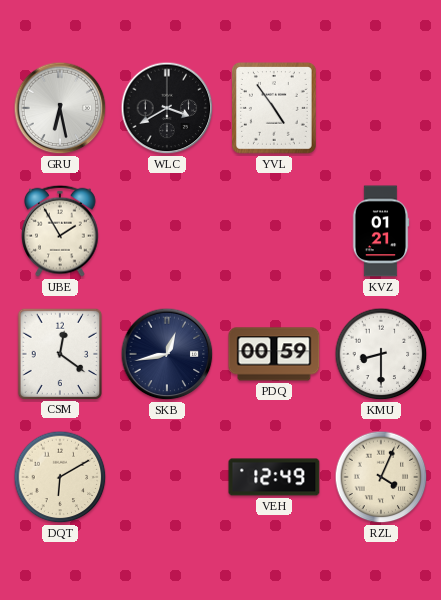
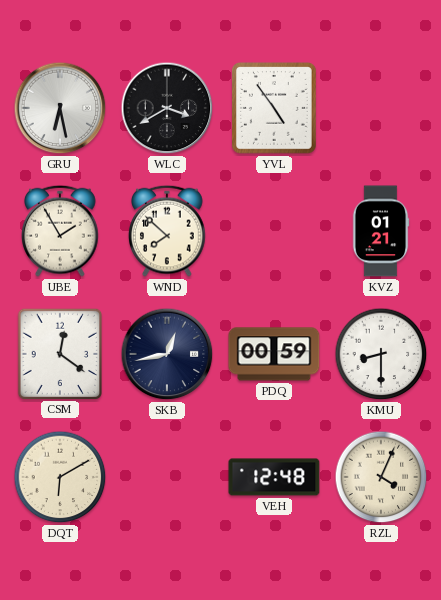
WND: none -> 7:52 (168, 231)
VEH: 12:49 -> 12:48 (274, 477)
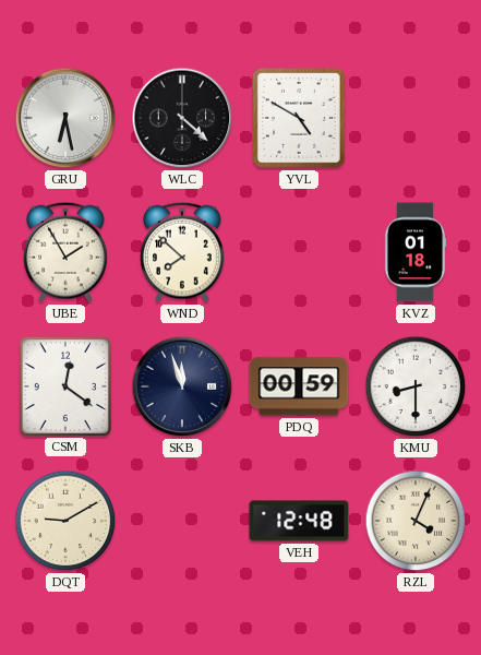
WLC: 3:40 -> 4:22 (182, 118)
YVL: 4:54 -> 4:50 (300, 119)
KVZ: 01:21 -> 01:18 (416, 252)
SKB: 12:43 -> 11:57 (182, 386)
DQT: 6:10 -> 9:10 (65, 521)
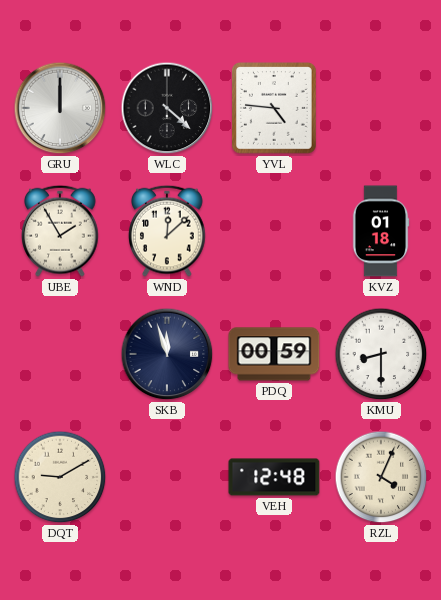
GRU: 6:28 -> 12:00 (60, 108)
YVL: 4:50 -> 4:46 (275, 109)
WND: 7:52 -> 12:08 (168, 231)
CSM: 12:21 -> none (64, 385)
